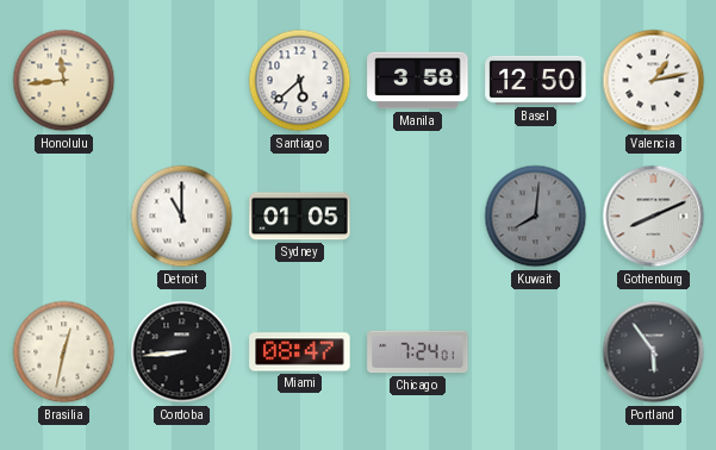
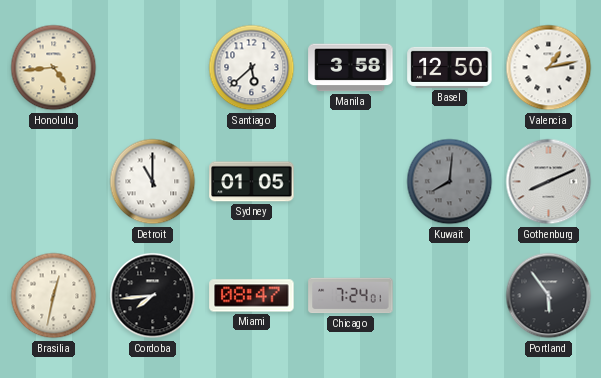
Honolulu: 11:44 -> 4:44 (54, 68)
Cordoba: 8:44 -> 7:44 (153, 296)
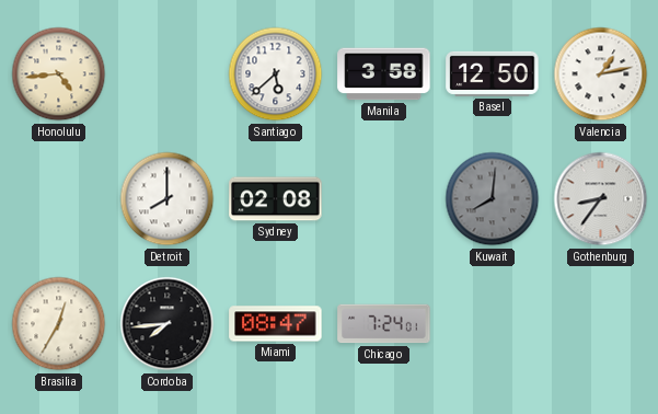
Detroit: 11:00 -> 8:00 (168, 199)
Sydney: 01:05 -> 02:08 (276, 199)
Gothenburg: 8:11 -> 8:36 (601, 199)
Brasilia: 12:32 -> 12:35 (59, 324)
Portland: 5:54 -> none (549, 296)
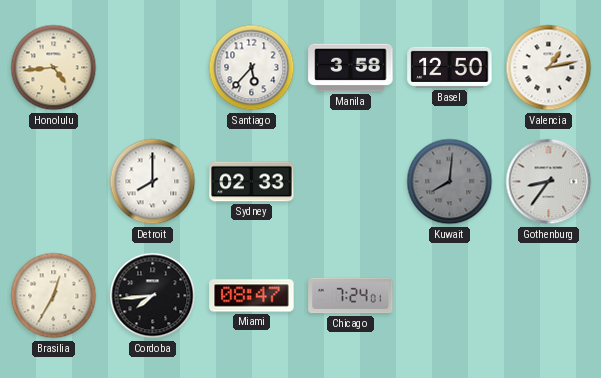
Santiago: 5:38 -> 5:37 (252, 68)
Sydney: 02:08 -> 02:33 (252, 182)
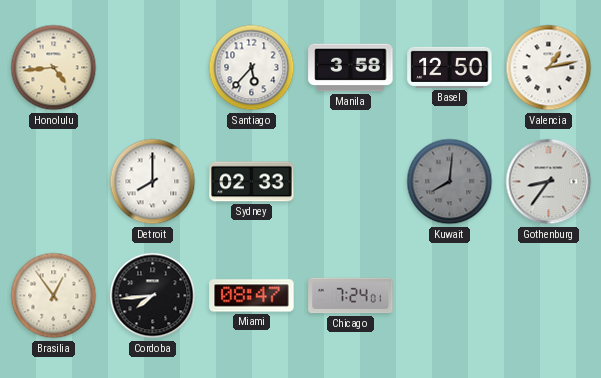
Brasilia: 12:35 -> 12:54 (54, 296)
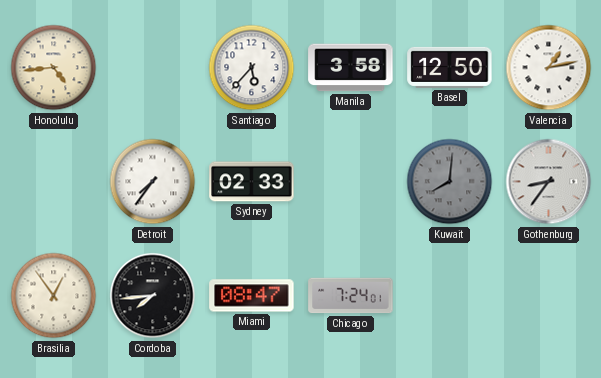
Detroit: 8:00 -> 7:36 (153, 182)
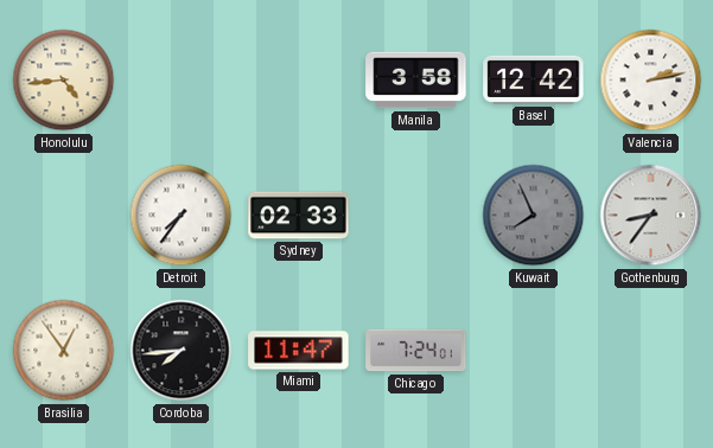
Santiago: 5:37 -> none (252, 68)
Basel: 12:50 -> 12:42 (534, 79)
Valencia: 1:13 -> 2:13 (651, 81)
Kuwait: 8:01 -> 7:56 (534, 216)
Miami: 08:47 -> 11:47 (299, 351)
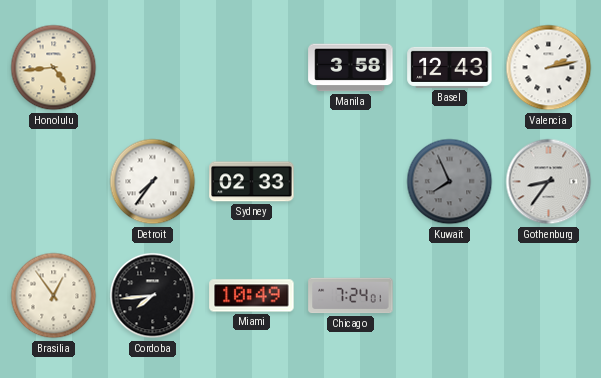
Basel: 12:42 -> 12:43 (450, 67)
Miami: 11:47 -> 10:49 (252, 296)
